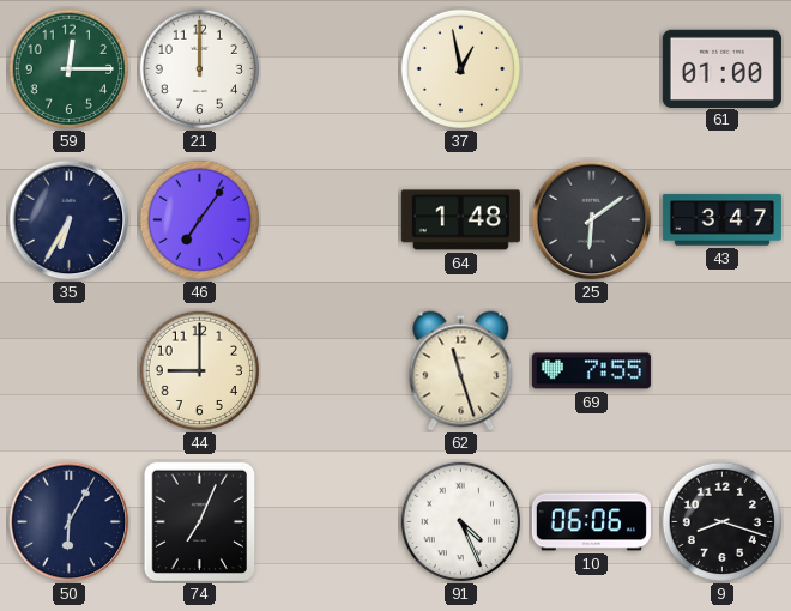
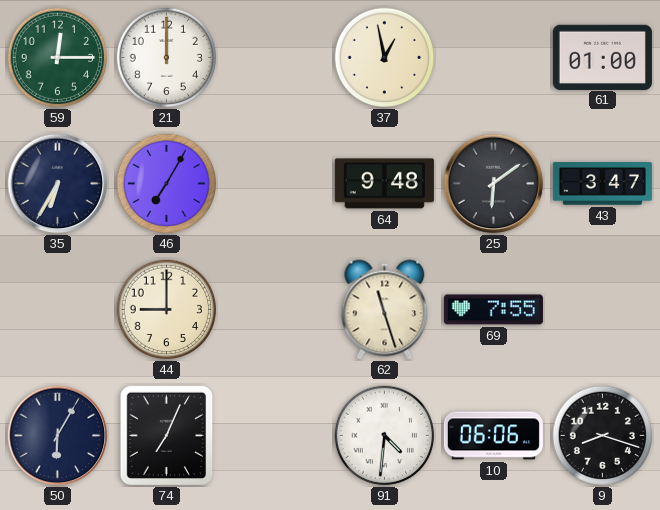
46: 7:06 -> 7:05 (167, 184)
64: 1:48 -> 9:48 (384, 184)
91: 4:26 -> 4:31 (385, 436)
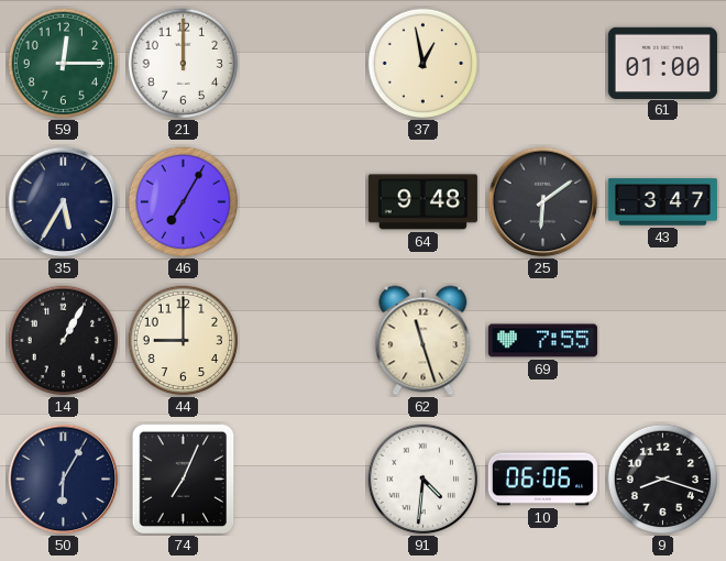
35: 6:35 -> 5:35 (64, 202)
14: none -> 1:05 (64, 341)
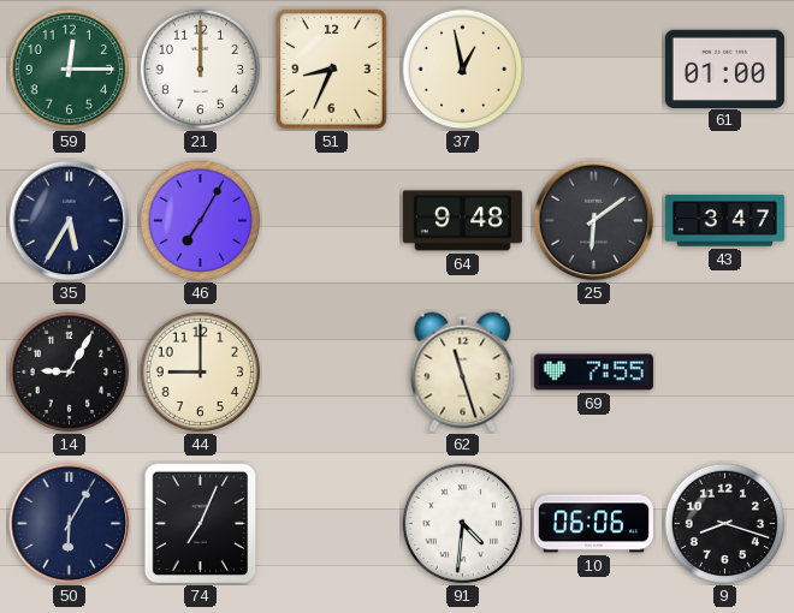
51: none -> 8:34 (332, 70)
14: 1:05 -> 9:05 (70, 373)
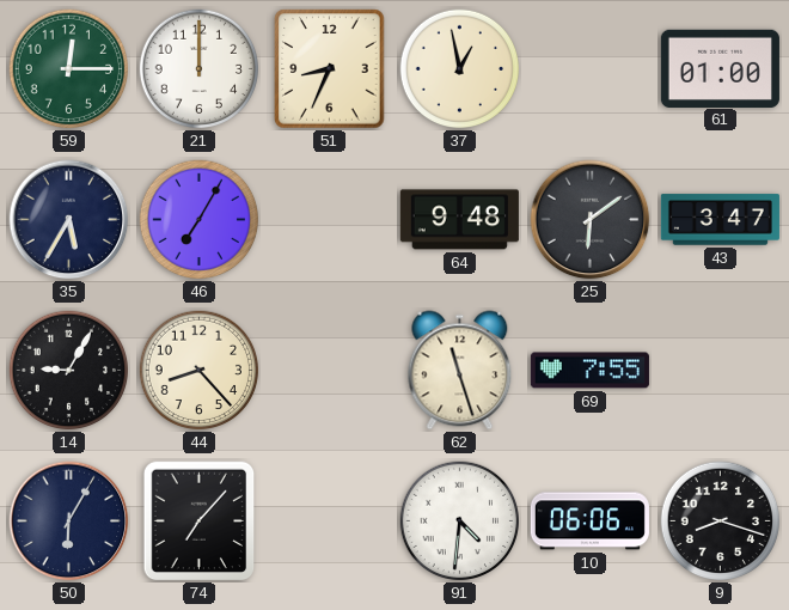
44: 9:00 -> 8:23 (200, 371)
74: 7:04 -> 7:07 (200, 521)
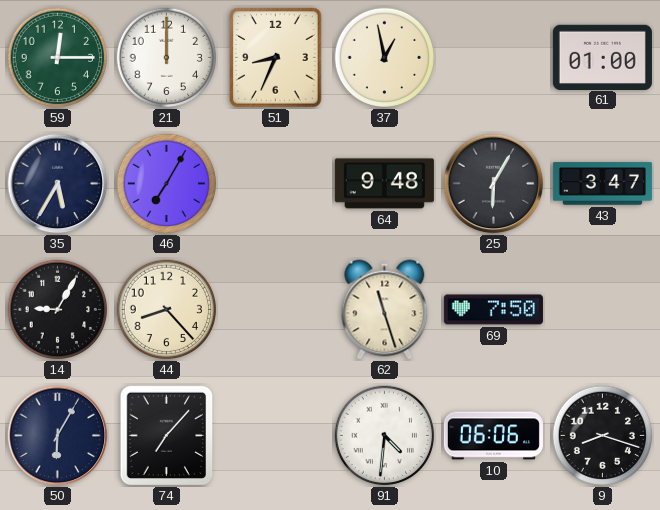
25: 6:09 -> 6:05 (494, 184)
69: 7:55 -> 7:50 (493, 310)
